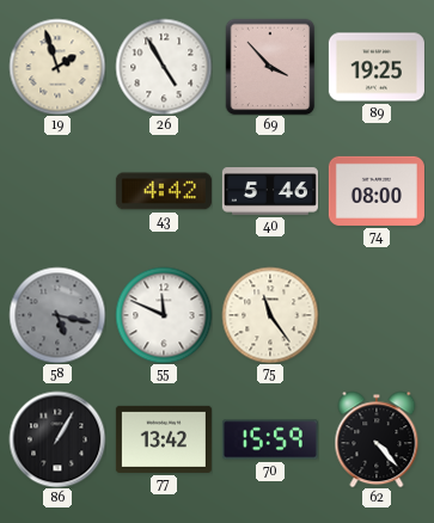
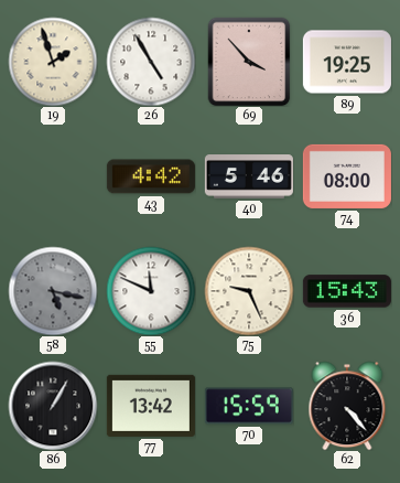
75: 11:24 -> 9:26 (249, 291)
36: none -> 15:43 (347, 291)
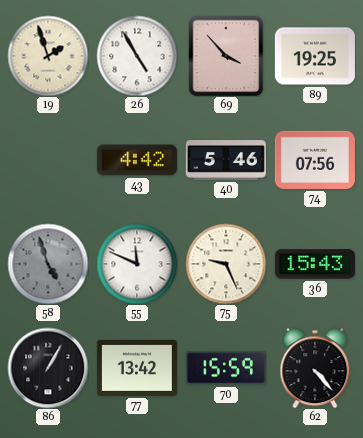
74: 08:00 -> 07:56 (315, 160)
58: 5:17 -> 4:57 (48, 264)
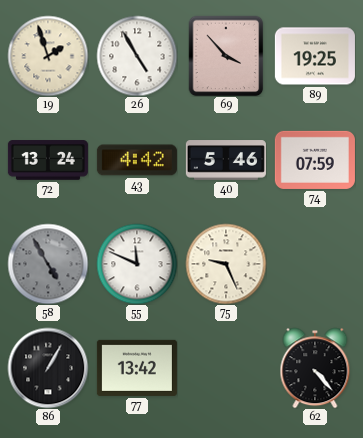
72: none -> 13:24 (48, 160)
74: 07:56 -> 07:59 (315, 160)
58: 4:57 -> 4:55 (48, 264)
36: 15:43 -> none (315, 264)
70: 15:59 -> none (226, 368)
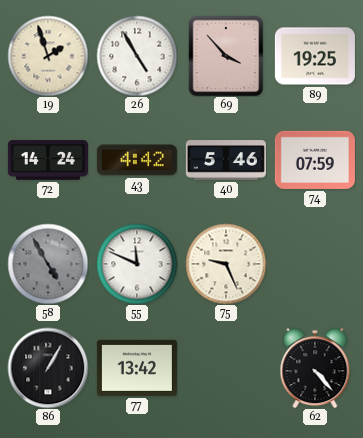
72: 13:24 -> 14:24 (48, 160)
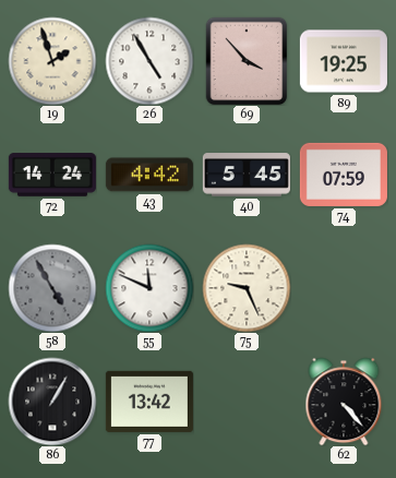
40: 5:46 -> 5:45 (247, 175)
